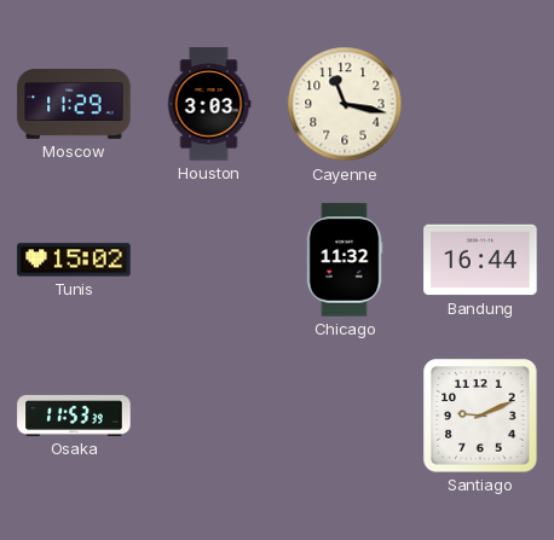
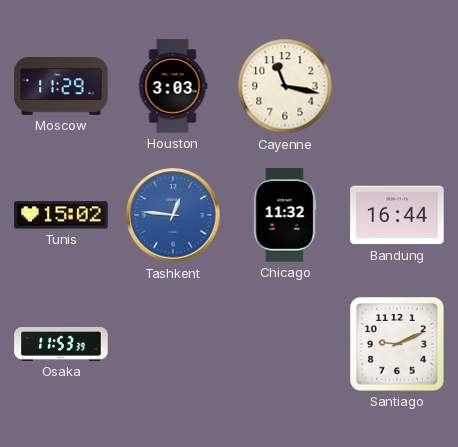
Tashkent: none -> 12:46 (173, 215)
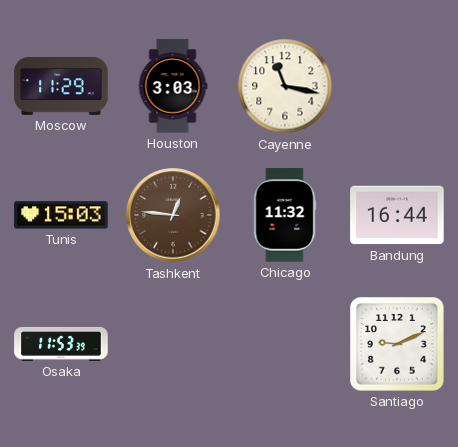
Tunis: 15:02 -> 15:03 (61, 215)
Tashkent dial: blue -> brown (173, 215)
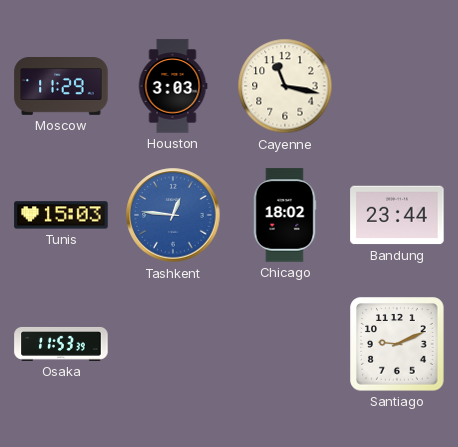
Tashkent dial: brown -> blue (173, 215)
Chicago: 11:32 -> 18:02 (285, 215)
Bandung: 16:44 -> 23:44 (397, 215)
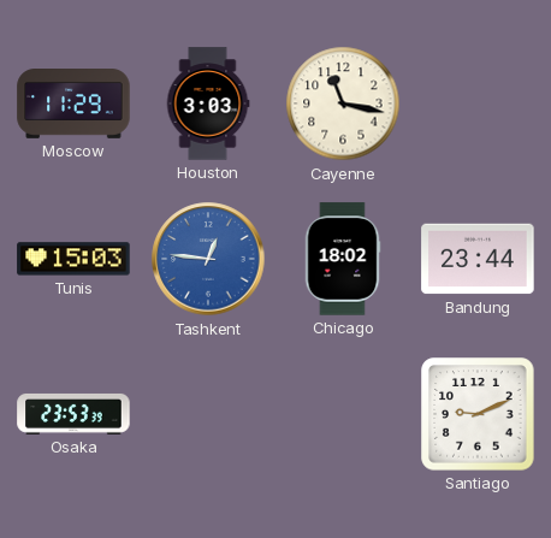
Osaka: 11:53 -> 23:53 (73, 414)
